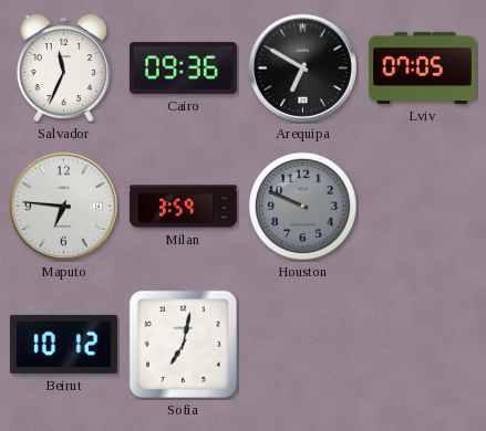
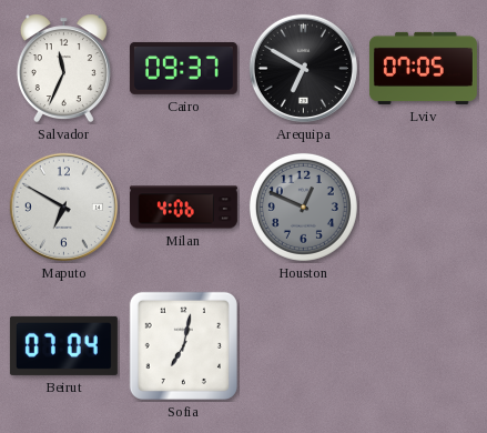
Cairo: 09:36 -> 09:37 (183, 68)
Maputo: 6:46 -> 6:50 (63, 207)
Milan: 3:59 -> 4:06 (183, 208)
Houston: 9:49 -> 12:49 (303, 207)
Beirut: 10:12 -> 07:04 (63, 345)
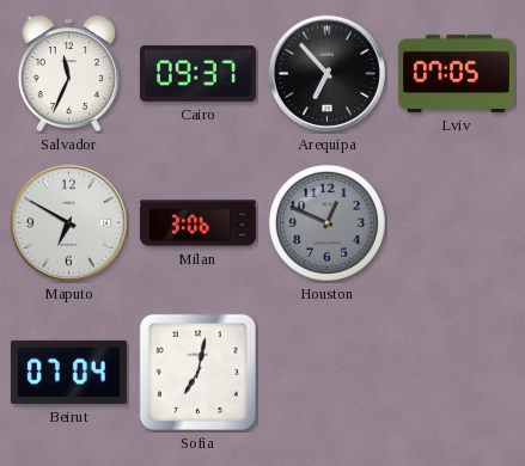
Arequipa: 6:50 -> 6:53 (326, 73)
Milan: 4:06 -> 3:06 (197, 223)
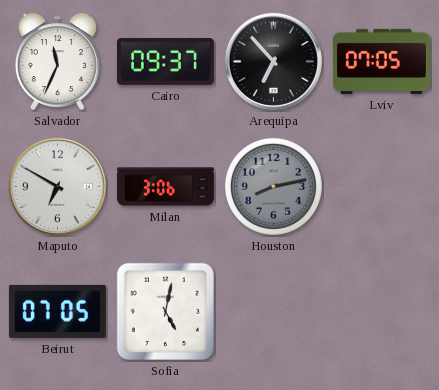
Houston: 12:49 -> 8:13 (273, 186)
Beirut: 07:04 -> 07:05 (57, 311)
Sofia: 7:02 -> 5:02 (165, 311)
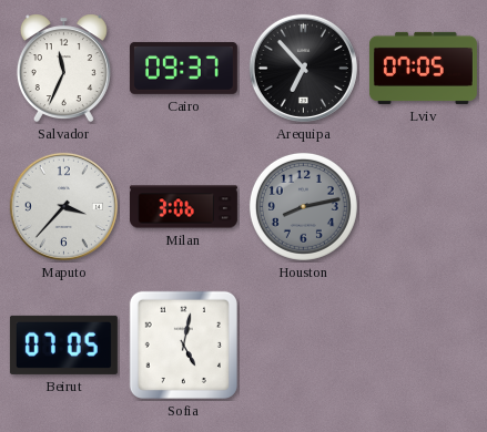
Maputo: 6:50 -> 3:37 (63, 206)
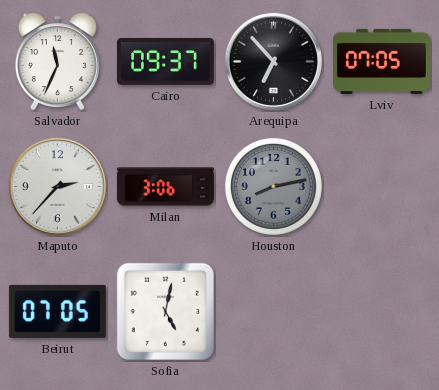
Maputo: 3:37 -> 2:37 (57, 186)
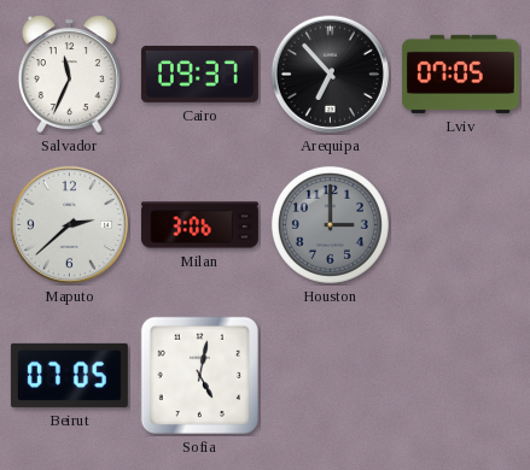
Maputo: 2:37 -> 2:38 (69, 224)
Houston: 8:13 -> 3:00 (330, 224)
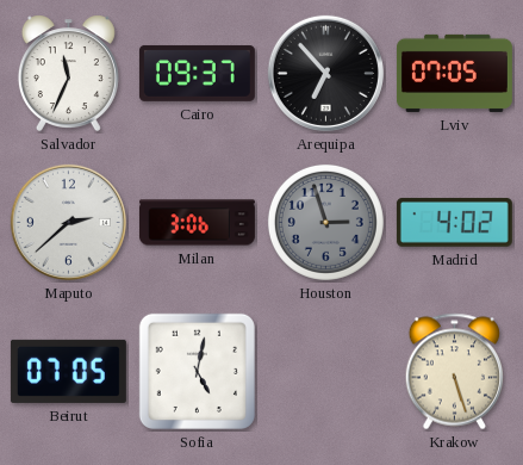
Houston: 3:00 -> 2:57 (325, 222)
Madrid: none -> 4:02 (454, 222)
Krakow: none -> 5:27 (455, 372)
